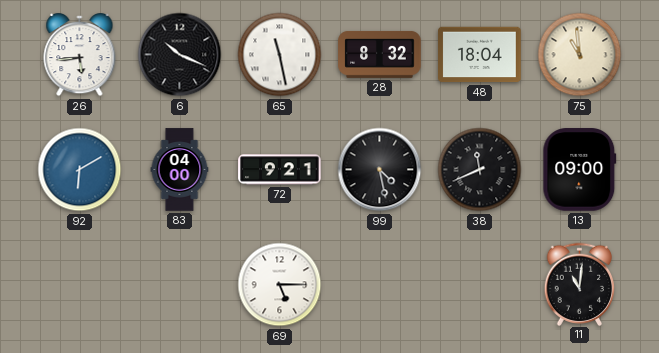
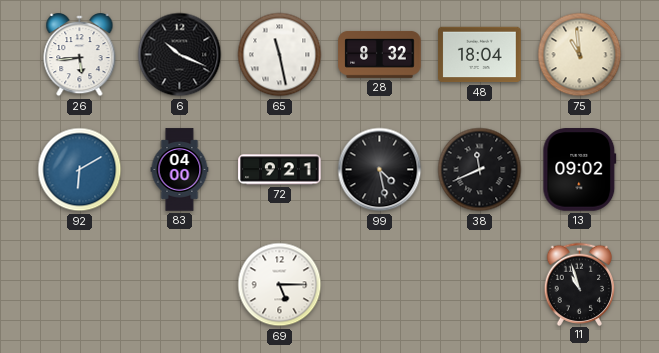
13: 09:00 -> 09:02 (580, 170)
11: 11:01 -> 10:57 (580, 284)
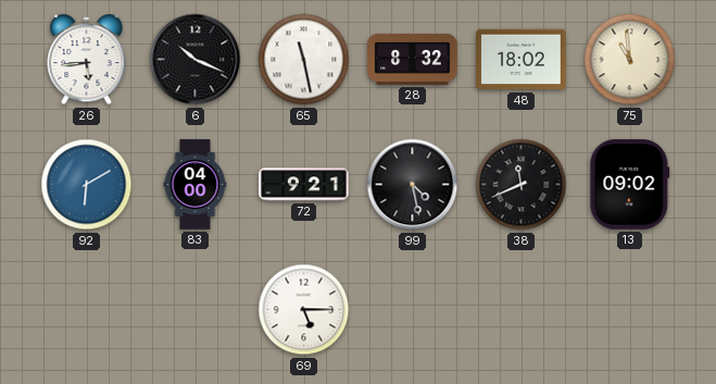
48: 18:04 -> 18:02 (522, 60)
11: 10:57 -> none (580, 284)
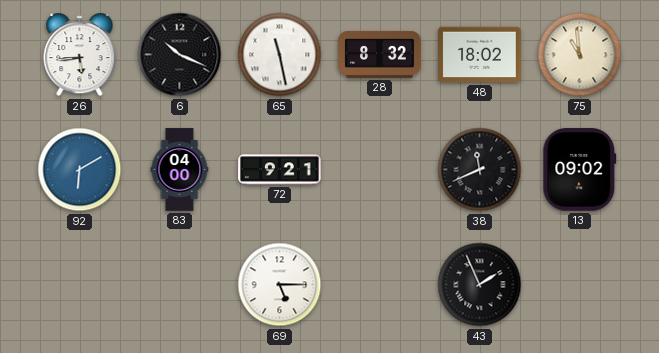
99: 4:28 -> none (413, 185)
43: none -> 1:56 (480, 285)
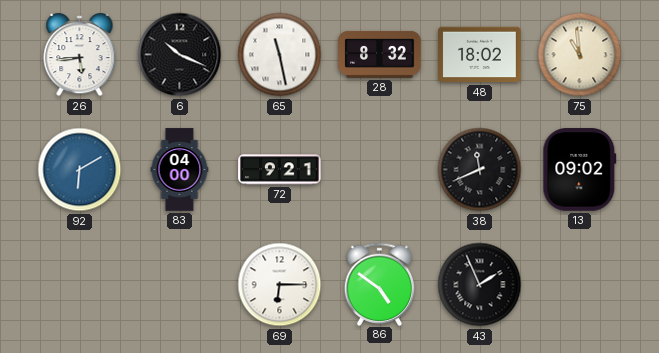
69: 5:15 -> 6:15 (280, 285)
86: none -> 4:51 (380, 284)
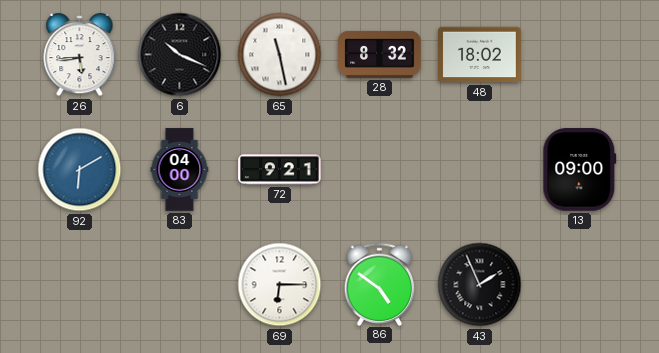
75: 10:59 -> none (580, 55)
38: 11:41 -> none (480, 170)
13: 09:02 -> 09:00 (580, 170)
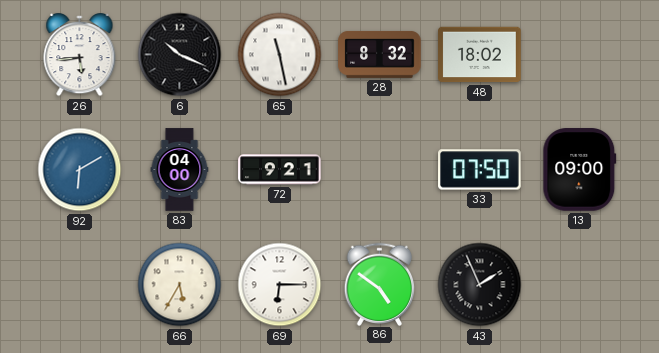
33: none -> 07:50 (480, 170)
66: none -> 5:35 (180, 285)
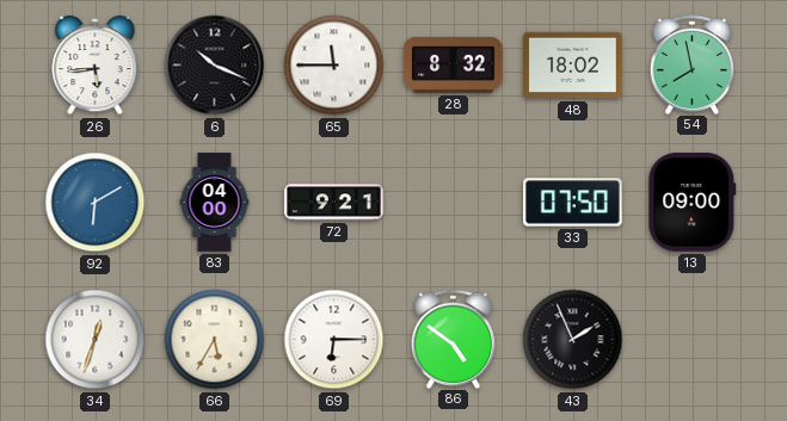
65: 11:28 -> 11:45 (334, 66)
54: none -> 7:58 (693, 64)
34: none -> 12:33 (96, 340)
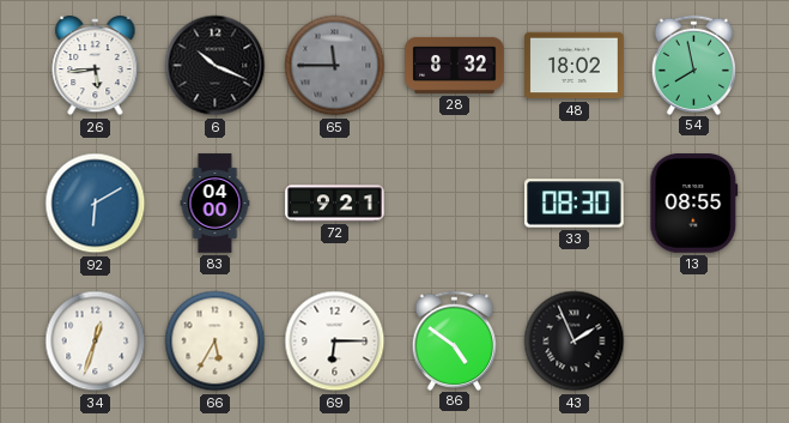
65 dial: white -> grey (335, 66)
33: 07:50 -> 08:30 (575, 204)
13: 09:00 -> 08:55 (694, 204)
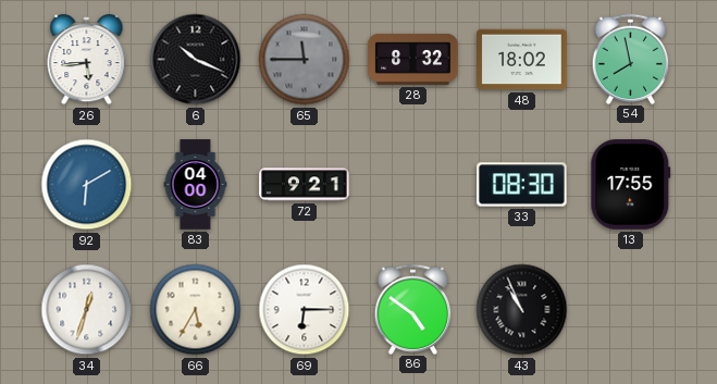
13: 08:55 -> 17:55 (631, 185)
43: 1:56 -> 10:56 (522, 310)
